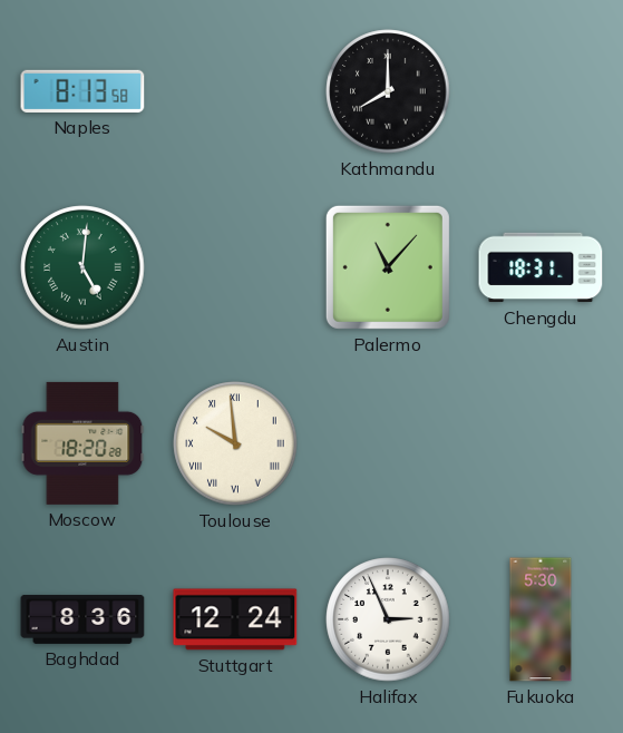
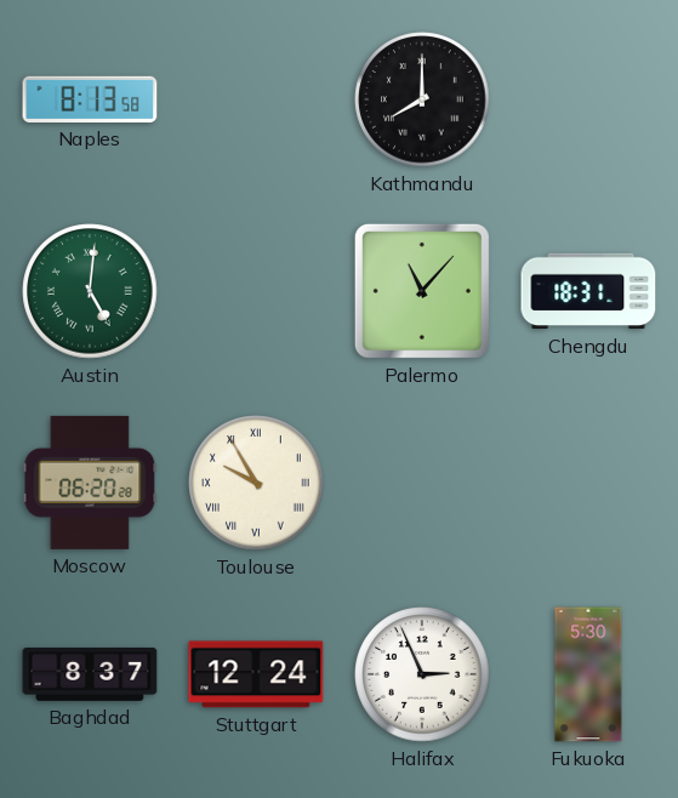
Moscow: 18:20 -> 06:20 (90, 483)
Toulouse: 9:59 -> 9:55 (256, 483)
Baghdad: 8:36 -> 8:37 (90, 674)
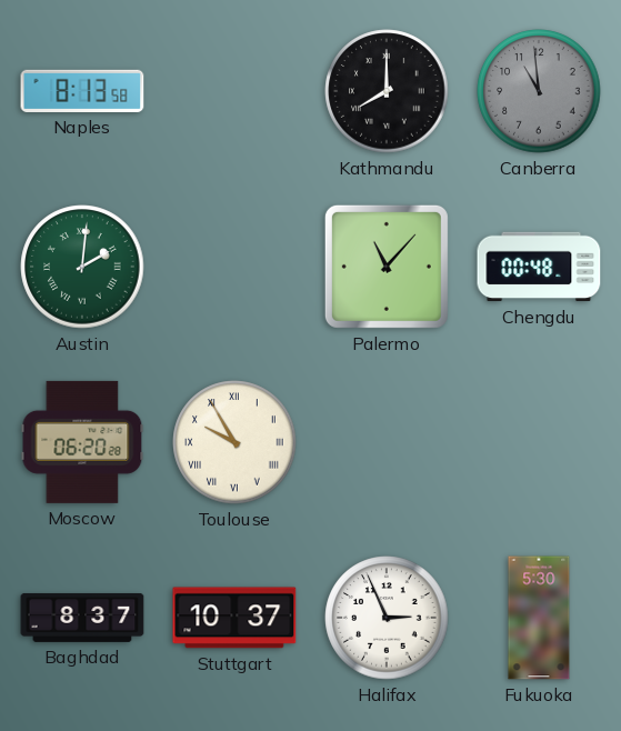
Canberra: none -> 10:59 (539, 91)
Austin: 5:01 -> 2:01 (82, 267)
Chengdu: 18:31 -> 00:48 (539, 267)
Stuttgart: 12:24 -> 10:37 (234, 618)
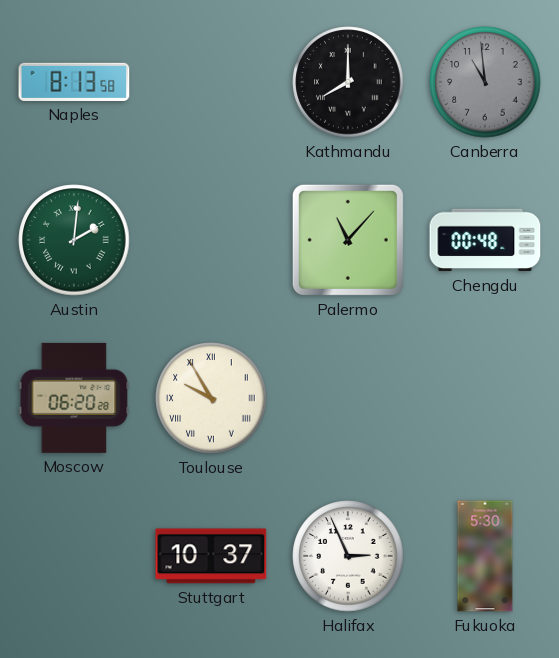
Baghdad: 8:37 -> none (82, 618)
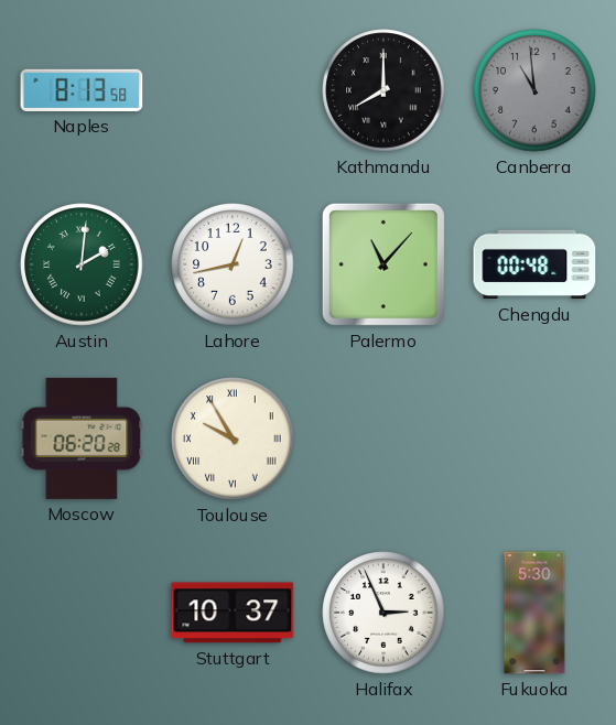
Lahore: none -> 12:43 (233, 264)
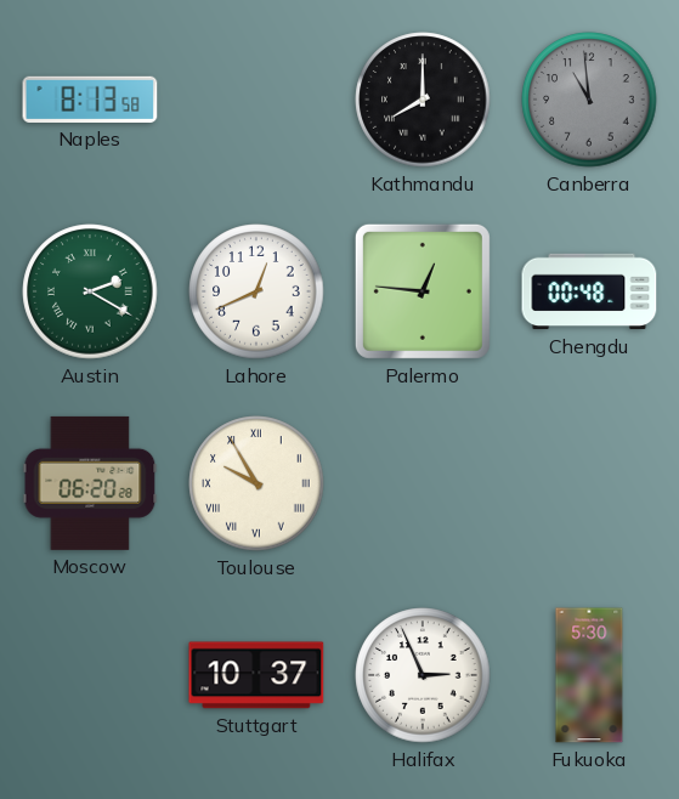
Austin: 2:01 -> 2:20 (90, 291)
Lahore: 12:43 -> 12:41 (256, 291)
Palermo: 11:07 -> 12:46 (423, 291)
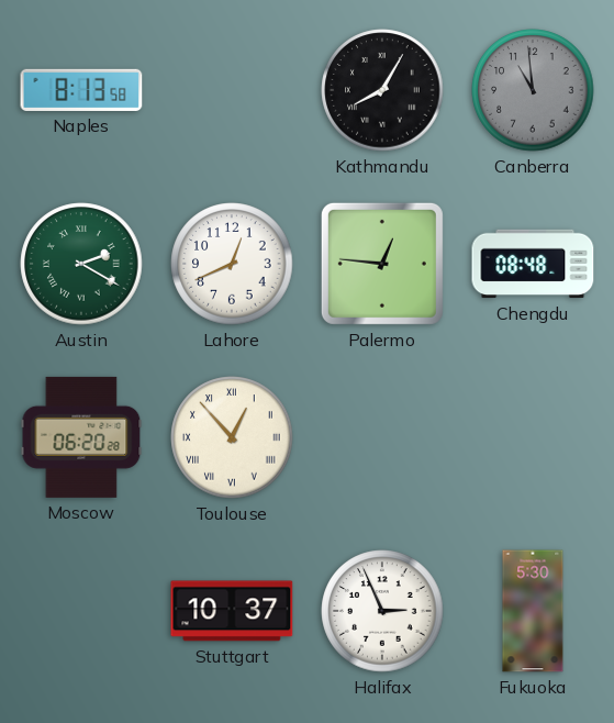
Kathmandu: 8:00 -> 8:05 (382, 90)
Chengdu: 00:48 -> 08:48 (533, 264)
Toulouse: 9:55 -> 12:53 (232, 437)
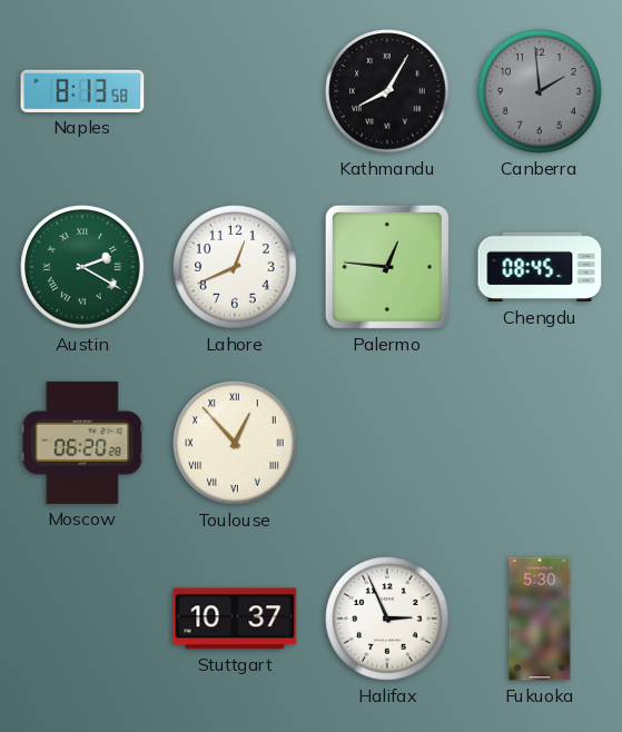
Canberra: 10:59 -> 1:59 (540, 91)
Chengdu: 08:48 -> 08:45 (540, 267)
